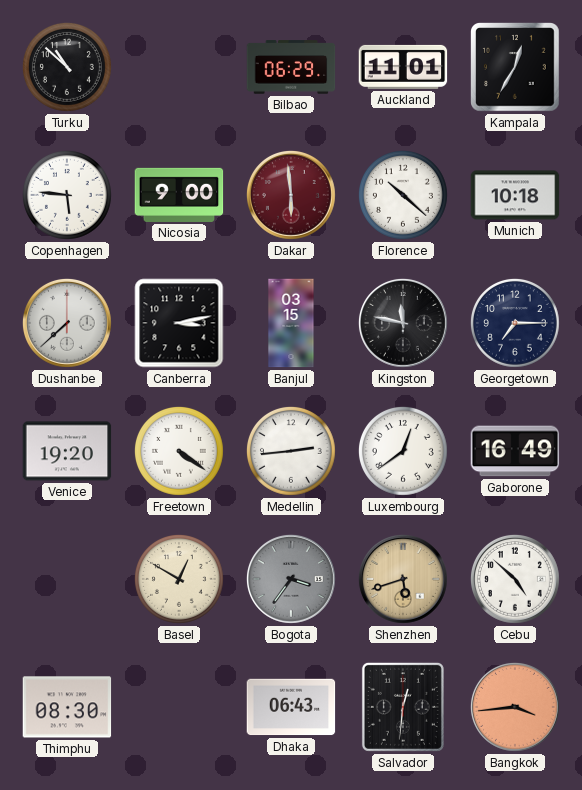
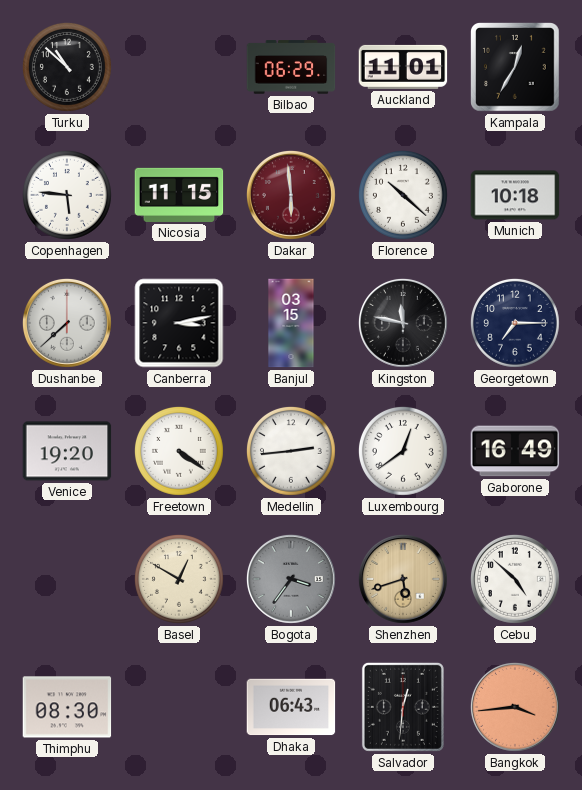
Nicosia: 9:00 -> 11:15 (179, 195)
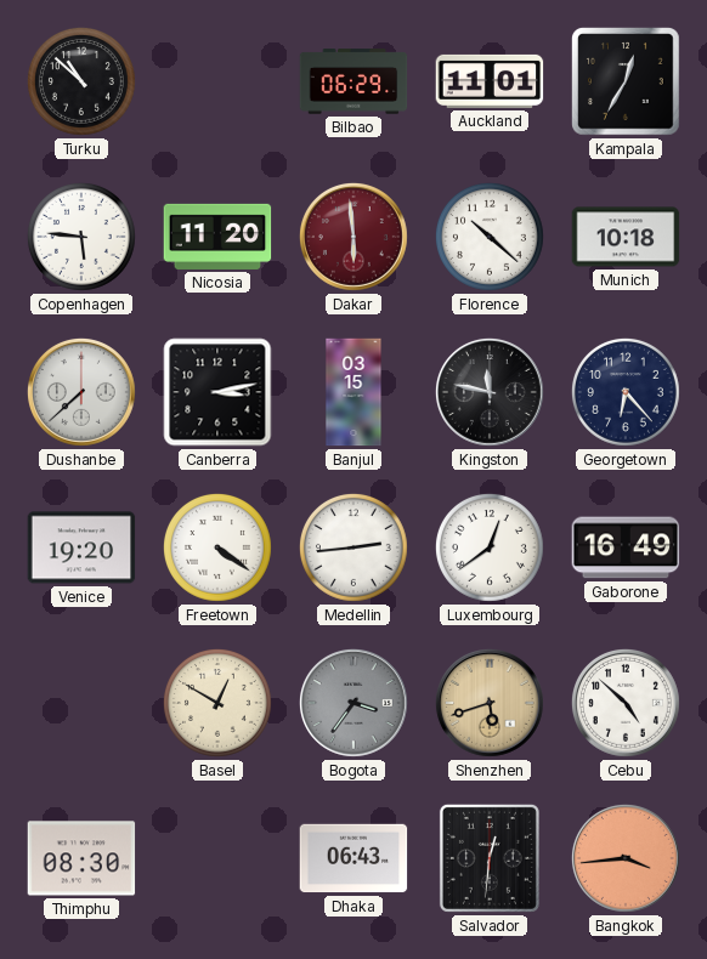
Nicosia: 11:15 -> 11:20 (217, 237)
Georgetown: 7:15 -> 6:23 (626, 392)
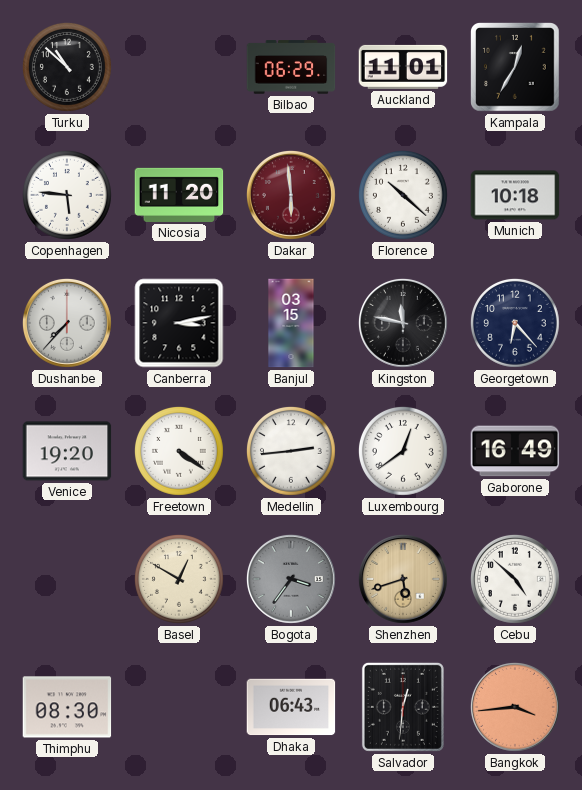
Dushanbe: 7:38 -> 7:37 (67, 323)
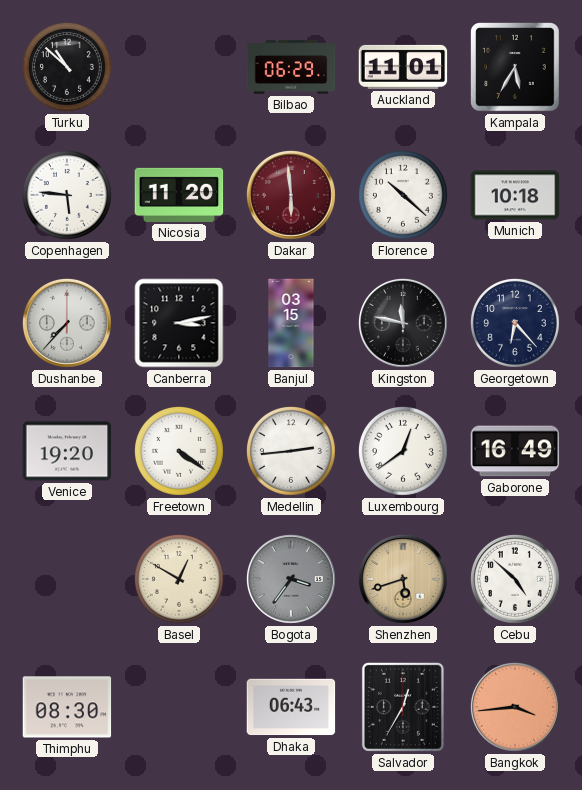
Kampala: 12:35 -> 5:35 (516, 68)
Salvador: 12:31 -> 12:35 (403, 707)
